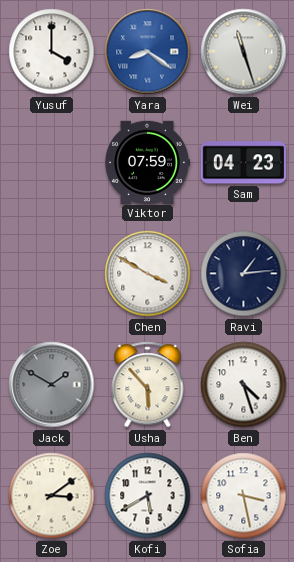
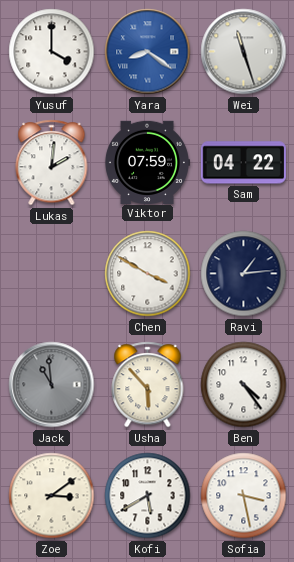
Lukas: none -> 2:01 (52, 163)
Sam: 04:23 -> 04:22 (243, 163)
Jack: 1:50 -> 10:59 (52, 385)
Ben: 4:27 -> 4:24 (244, 385)
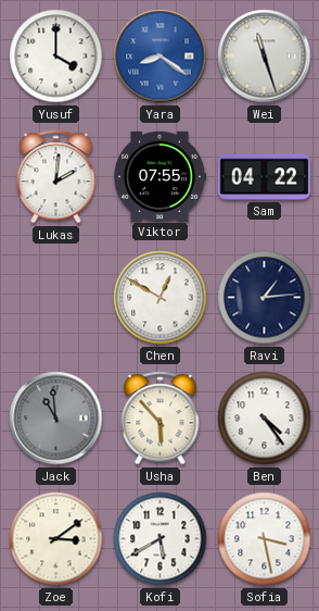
Viktor: 07:59 -> 07:55 (159, 176)
Chen: 3:50 -> 12:50 (161, 298)
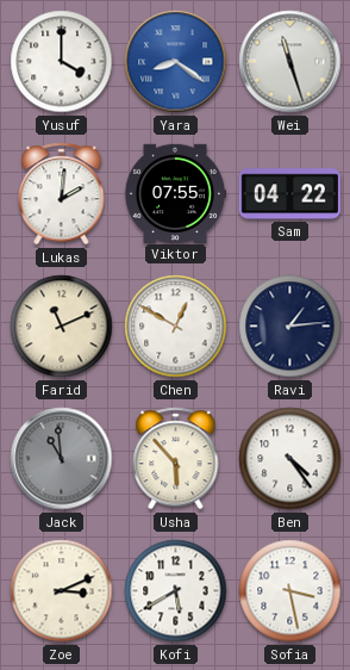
Farid: none -> 11:11 (62, 327)
Zoe: 3:09 -> 3:11 (62, 591)
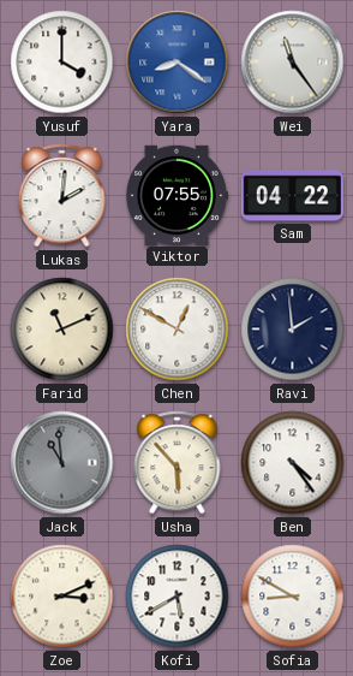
Wei: 11:27 -> 11:24 (293, 63)
Ravi: 1:14 -> 1:59 (293, 330)
Sofia: 3:28 -> 8:50 (293, 597)
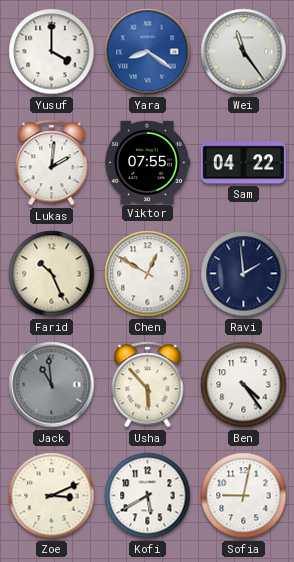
Farid: 11:11 -> 10:26 (52, 274)
Sofia: 8:50 -> 9:02 (244, 496)
